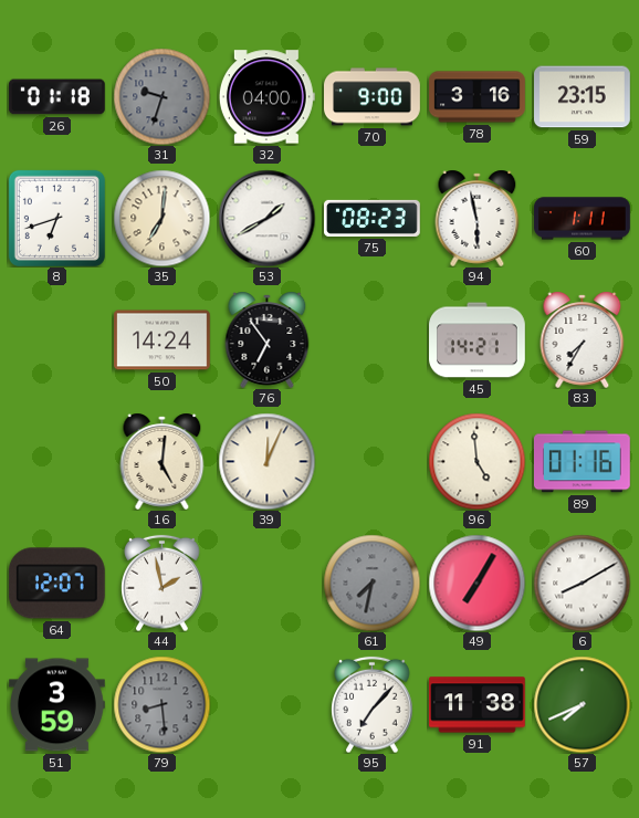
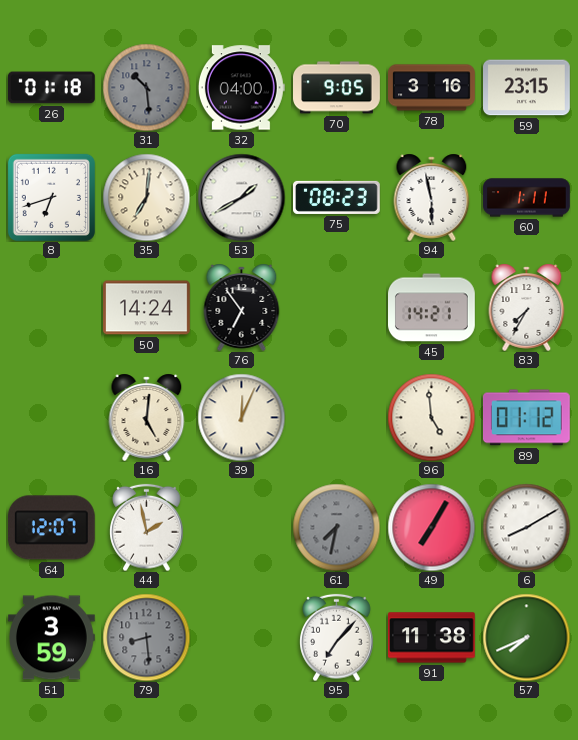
31: 9:33 -> 10:29 (146, 87)
70: 9:00 -> 9:05 (337, 88)
89: 01:16 -> 01:12 (526, 418)
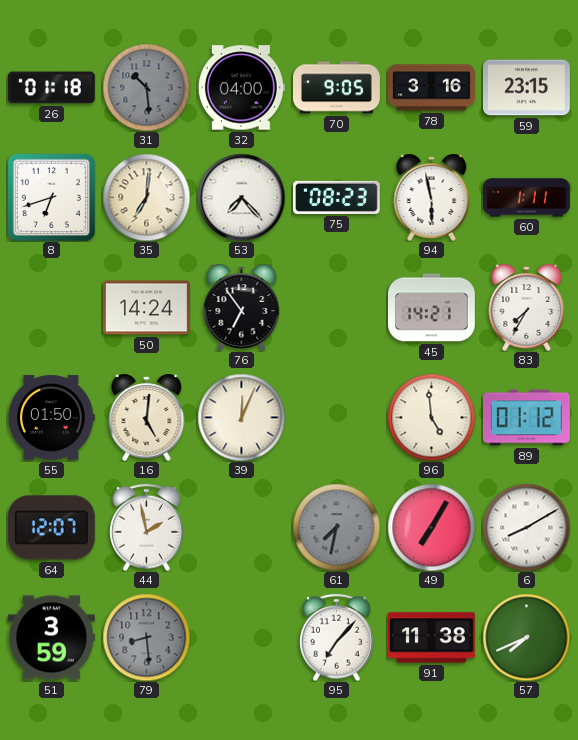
53: 1:40 -> 7:23 (241, 197)
55: none -> 01:50 (51, 418)
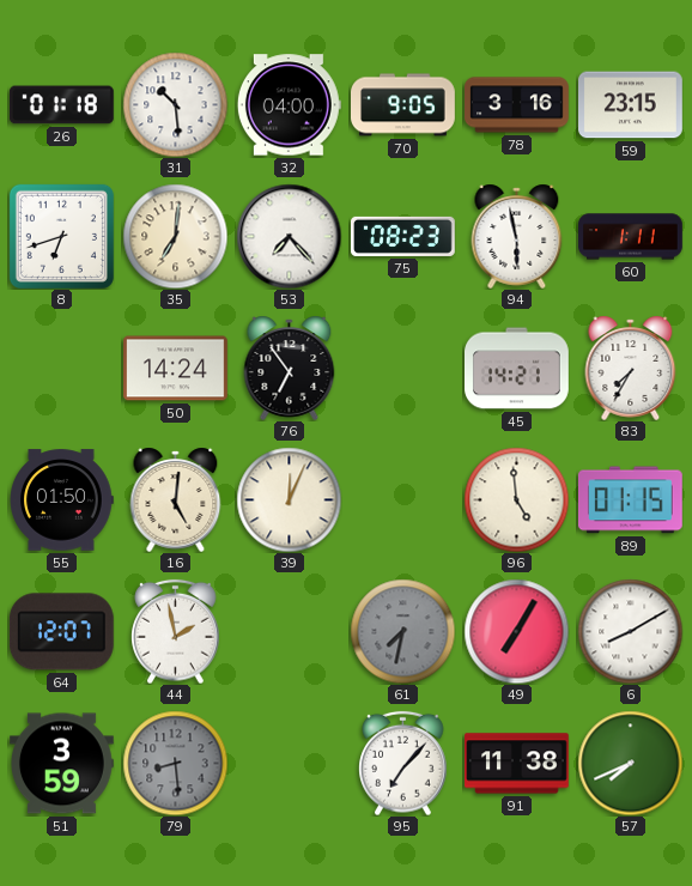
31 dial: grey -> white (175, 104)
89: 01:12 -> 01:15 (630, 500)
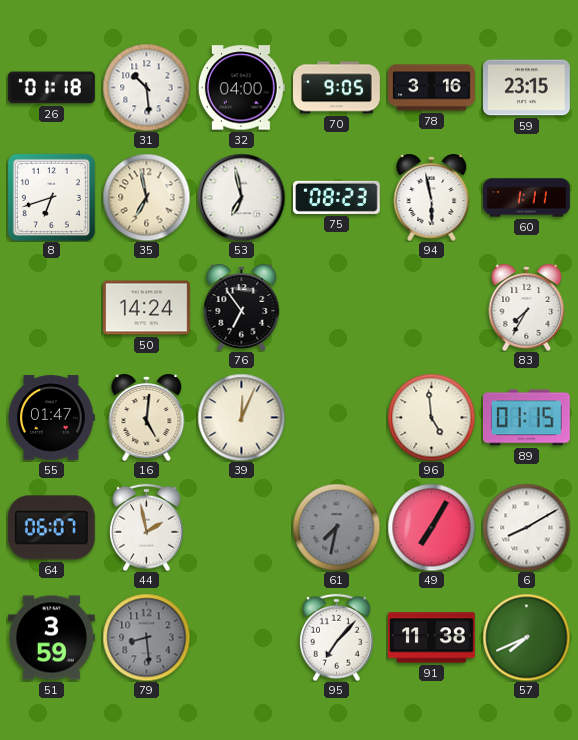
35: 7:01 -> 6:58 (146, 197)
53: 7:23 -> 6:58 (241, 197)
45: 14:21 -> none (517, 369)
55: 01:50 -> 01:47 (51, 418)
64: 12:07 -> 06:07 (51, 528)
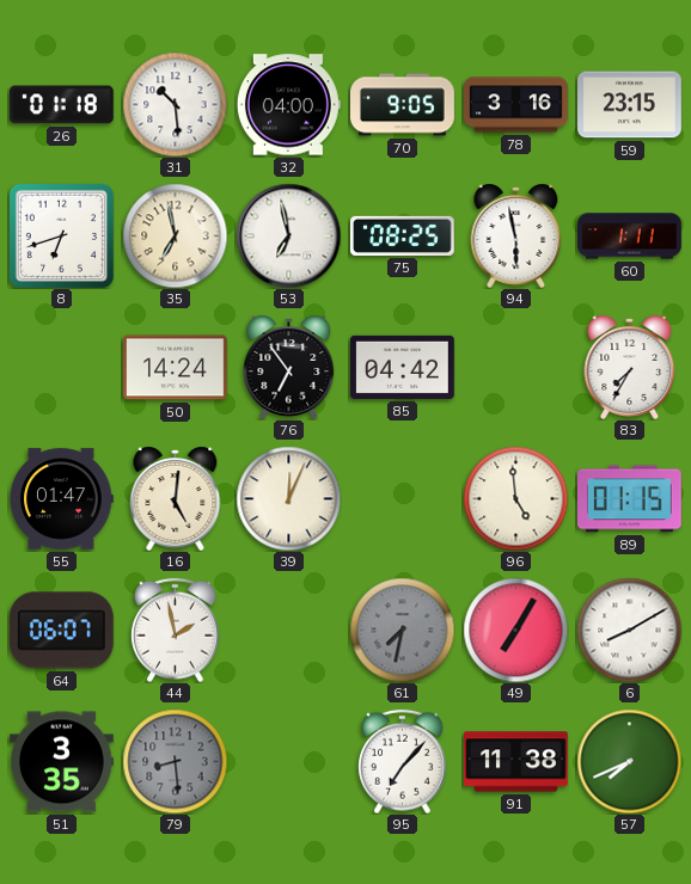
75: 08:23 -> 08:25 (403, 235)
85: none -> 04:42 (403, 367)
51: 3:59 -> 3:35 (62, 762)
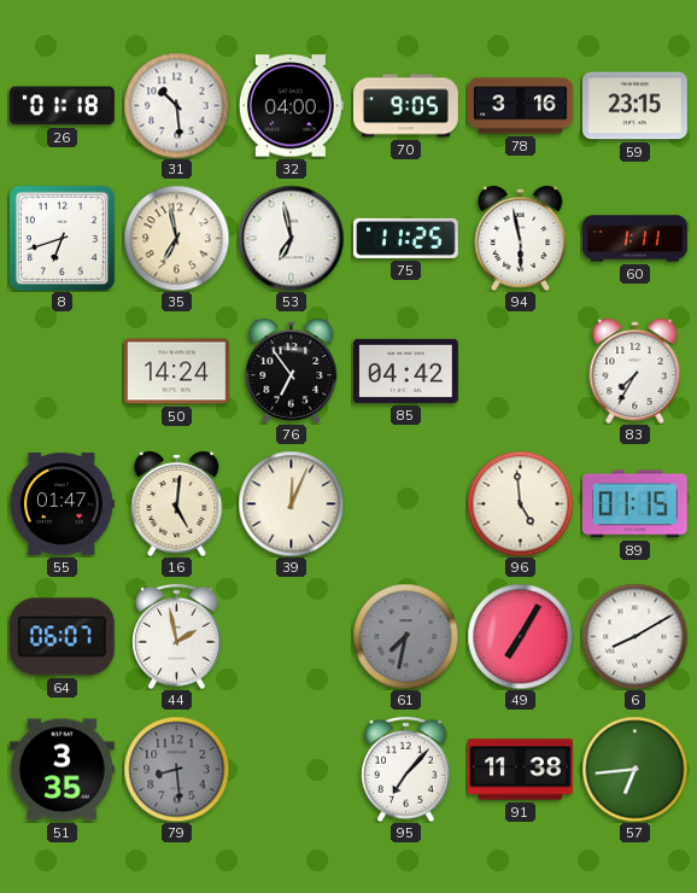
75: 08:25 -> 11:25 (406, 238)
57: 7:41 -> 6:44 (634, 769)
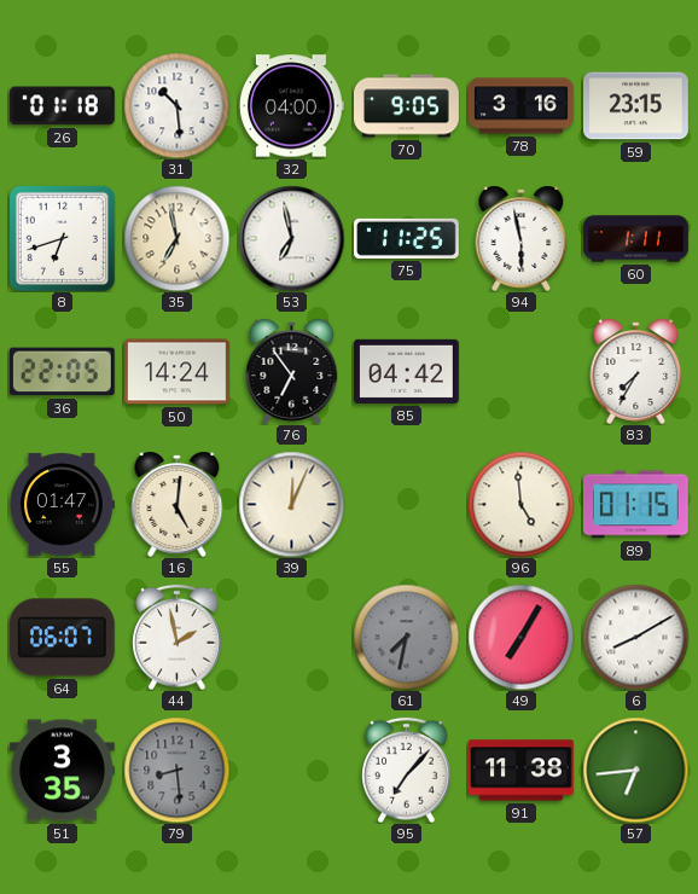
36: none -> 22:05 (62, 372)
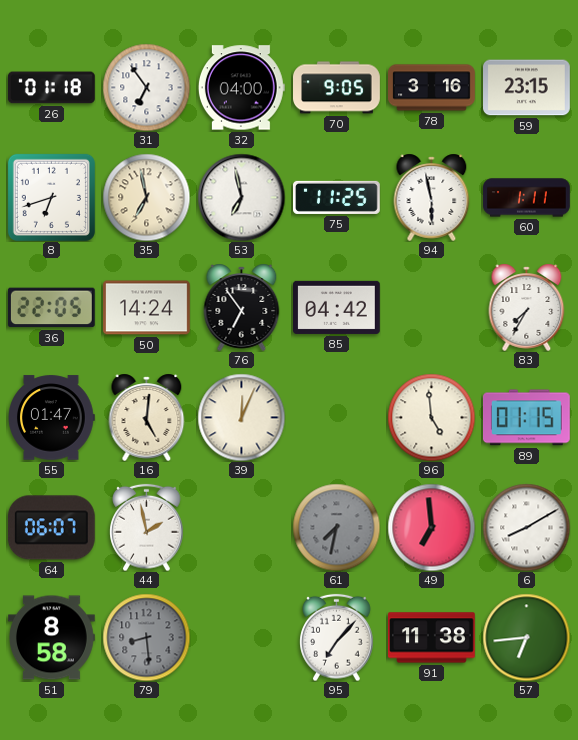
31: 10:29 -> 6:54 (146, 87)
49: 7:05 -> 6:59 (431, 527)
51: 3:35 -> 8:58 (52, 638)
